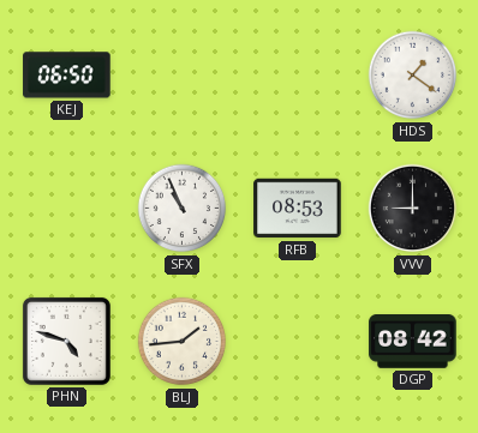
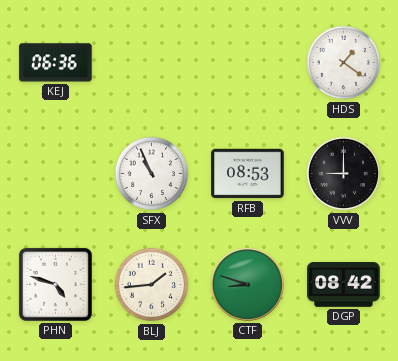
KEJ: 06:50 -> 06:36 (56, 63)
CTF: none -> 8:48 (248, 285)
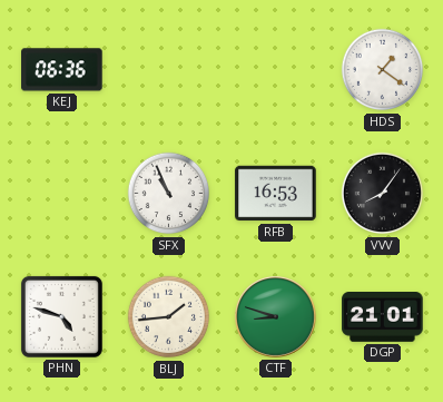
RFB: 08:53 -> 16:53 (276, 194)
VVV: 9:00 -> 8:06 (383, 194)
DGP: 08:42 -> 21:01 (383, 317)
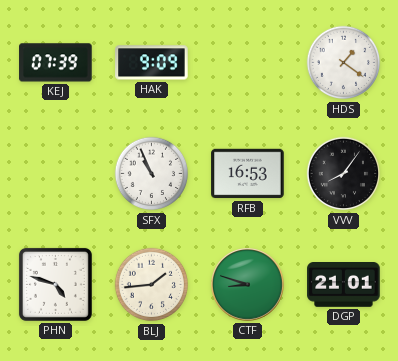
KEJ: 06:36 -> 07:39 (56, 63)
HAK: none -> 9:09 (152, 63)
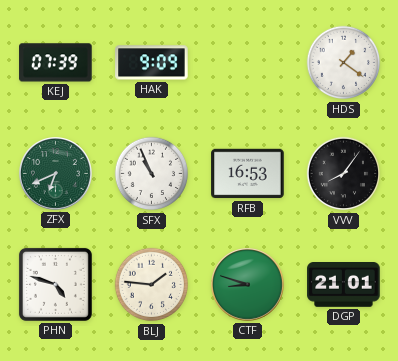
ZFX: none -> 6:41 (56, 174)
BLJ: 1:44 -> 1:46 (152, 285)
